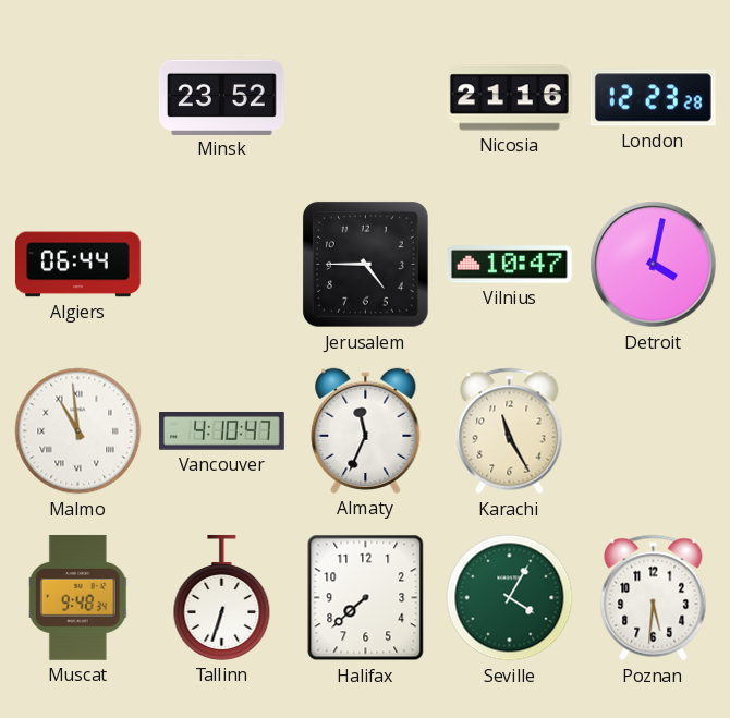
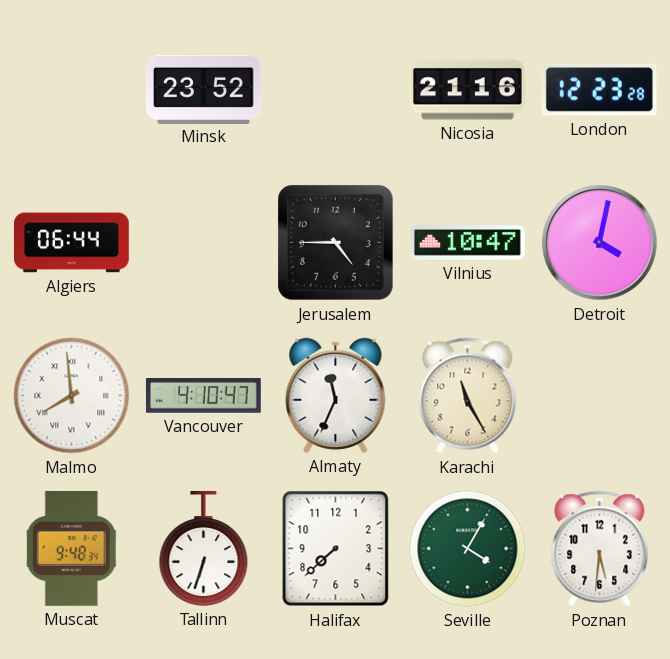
Malmo: 10:59 -> 7:59 (72, 396)
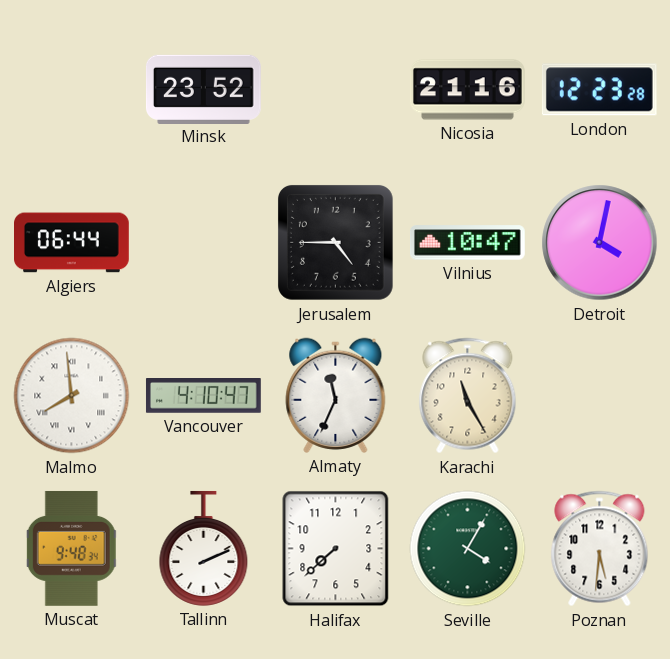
Tallinn: 6:33 -> 2:11 (204, 548)
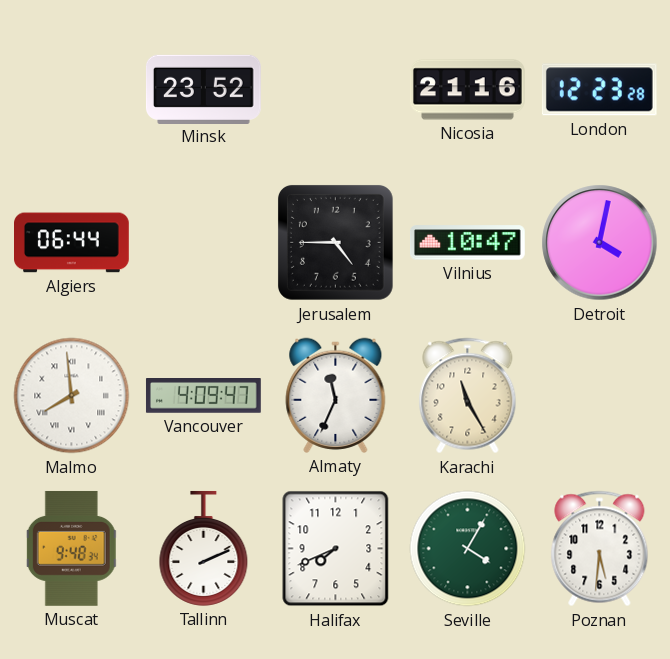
Vancouver: 4:10 -> 4:09 (203, 396)
Halifax: 7:38 -> 7:41 (336, 549)
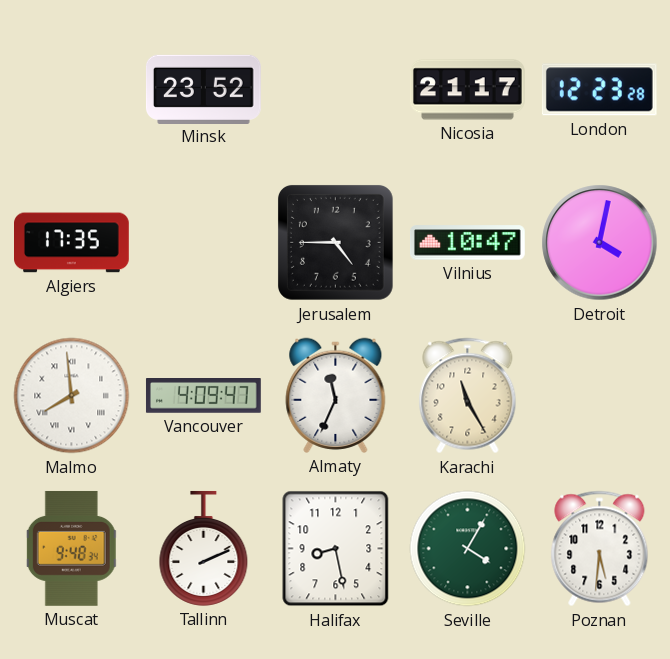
Nicosia: 21:16 -> 21:17 (468, 90)
Algiers: 06:44 -> 17:35 (72, 243)
Halifax: 7:41 -> 8:28 (336, 549)
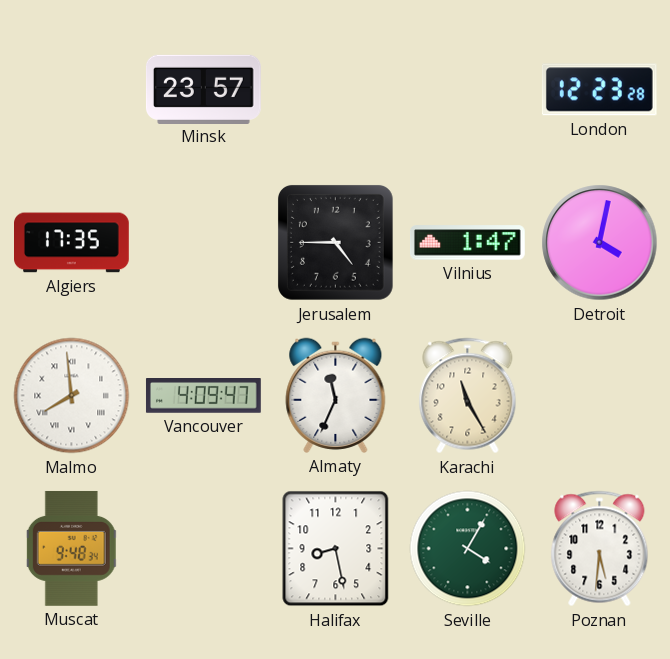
Minsk: 23:52 -> 23:57 (203, 89)
Nicosia: 21:17 -> none (468, 90)
Vilnius: 10:47 -> 1:47 (468, 243)
Tallinn: 2:11 -> none (204, 548)
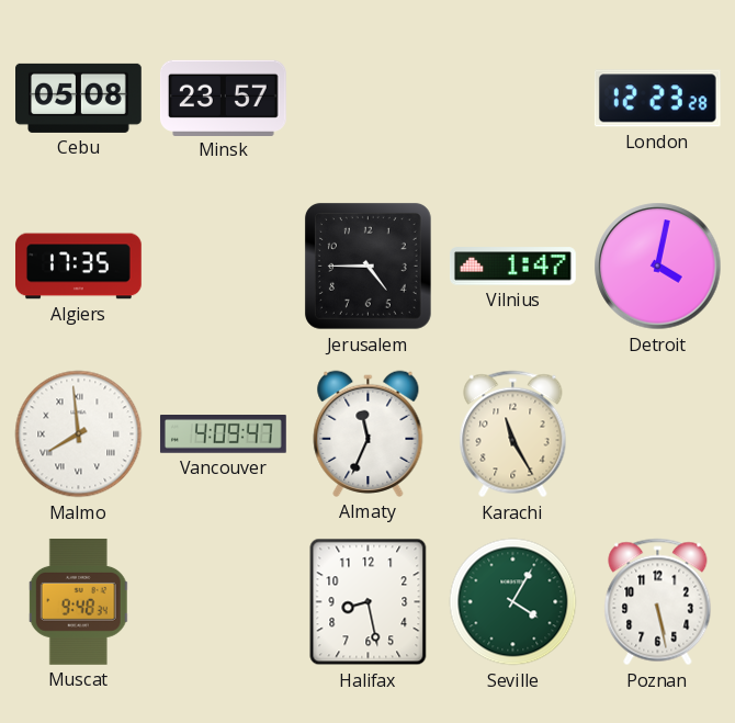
Cebu: none -> 05:08 (79, 98)
Poznan: 5:31 -> 5:28 (658, 602)
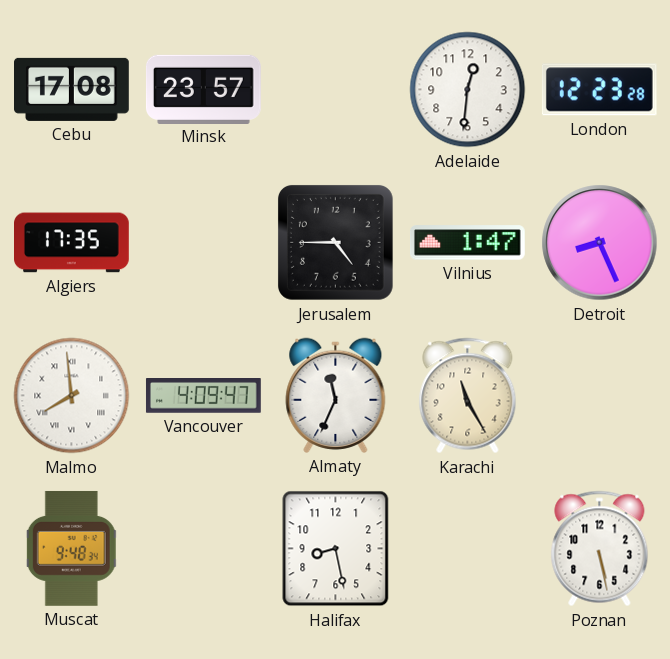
Cebu: 05:08 -> 17:08 (72, 89)
Adelaide: none -> 12:31 (468, 90)
Detroit: 4:02 -> 8:26 (600, 243)
Seville: 4:05 -> none (513, 602)
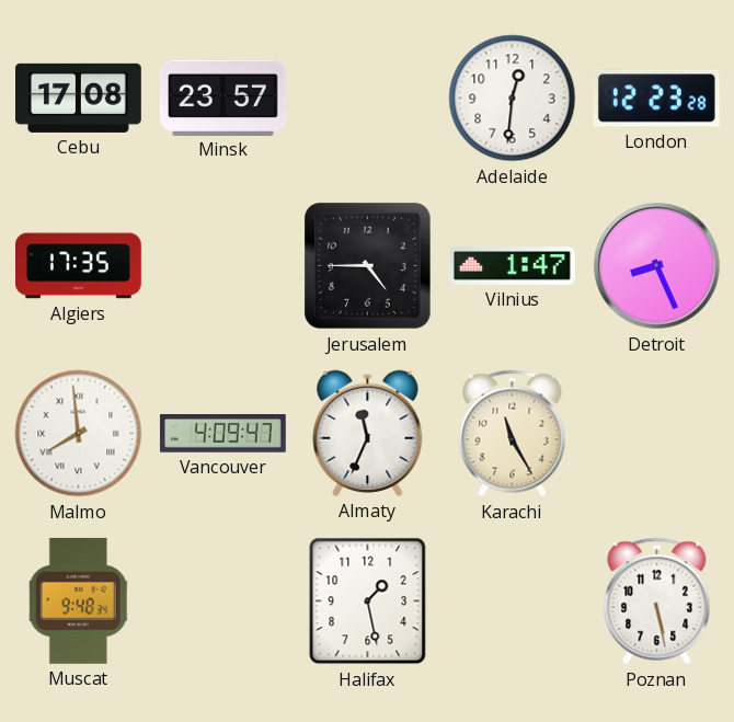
Halifax: 8:28 -> 1:28 (368, 601)
